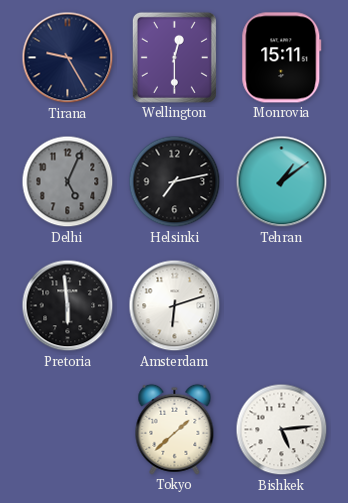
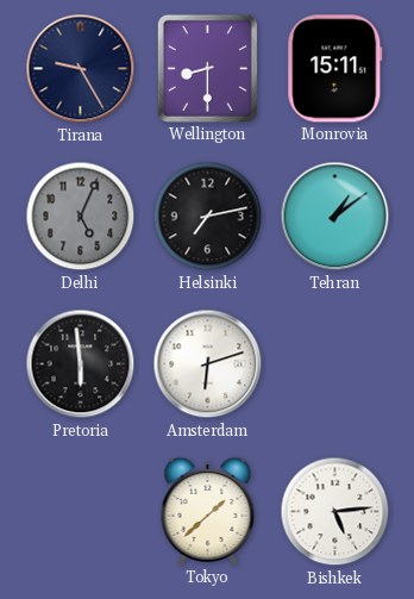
Wellington: 12:30 -> 8:30 (207, 68)
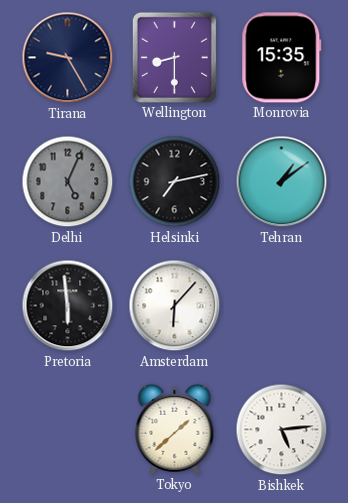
Monrovia: 15:11 -> 15:35 (282, 58)
Amsterdam: 6:12 -> 6:07 (175, 306)
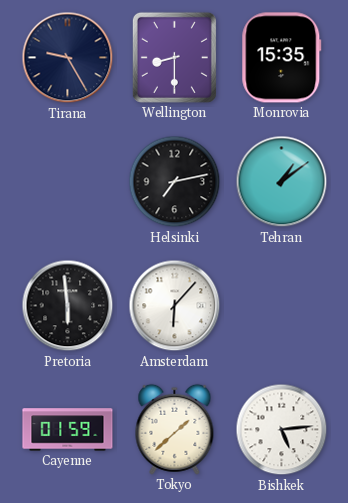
Delhi: 5:04 -> none (68, 182)
Cayenne: none -> 01:59 (68, 430)
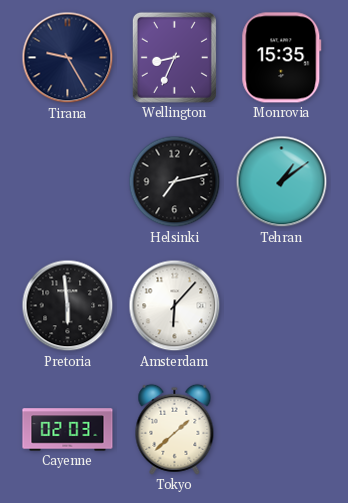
Wellington: 8:30 -> 8:34 (174, 57)
Cayenne: 01:59 -> 02:03 (68, 430)
Bishkek: 5:14 -> none (282, 430)
